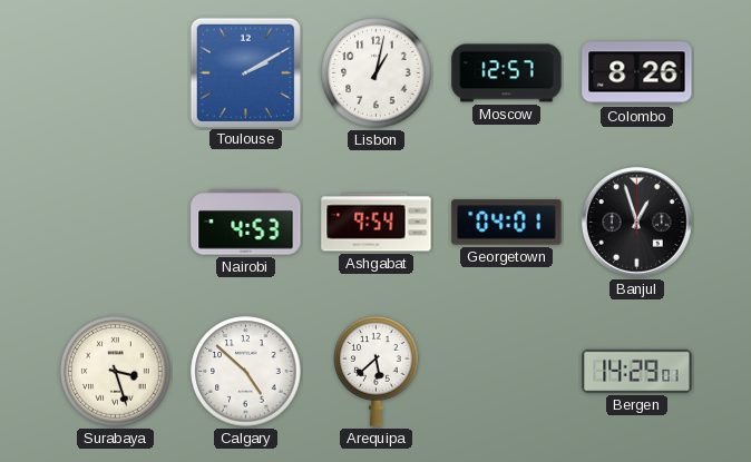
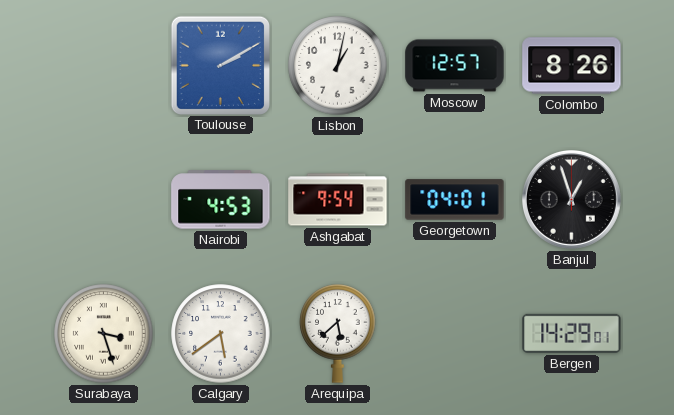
Calgary: 4:52 -> 5:39 (221, 334)
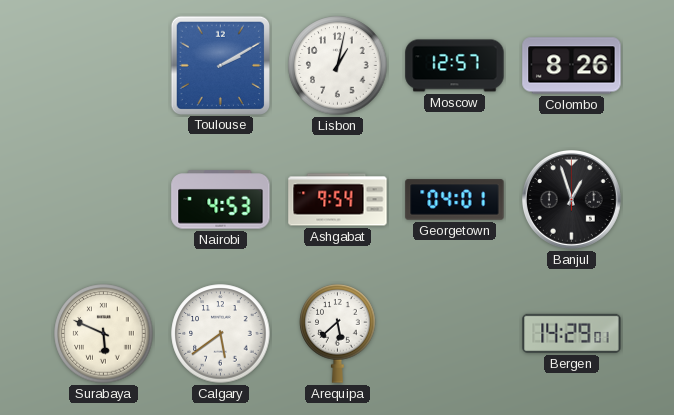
Surabaya: 3:27 -> 5:49 (104, 334)
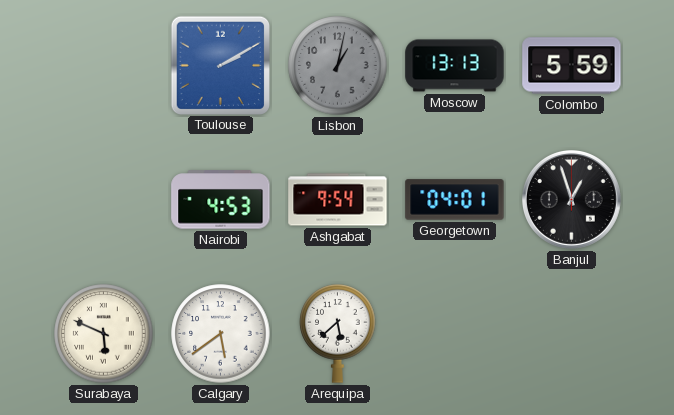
Lisbon dial: white -> grey (338, 66)
Moscow: 12:57 -> 13:13 (455, 66)
Colombo: 8:26 -> 5:59 (572, 66)
Bergen: 14:29 -> none (572, 333)
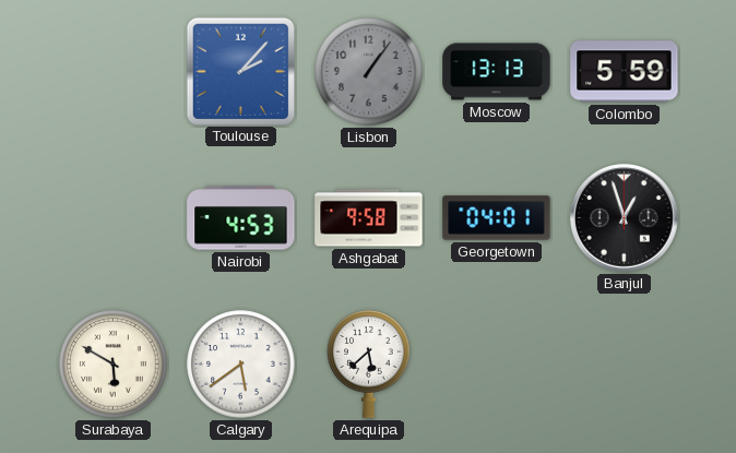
Toulouse: 2:10 -> 2:07 (240, 71)
Lisbon: 1:02 -> 1:06 (369, 72)
Ashgabat: 9:54 -> 9:58 (369, 218)
Surabaya: 5:49 -> 5:50 (114, 365)
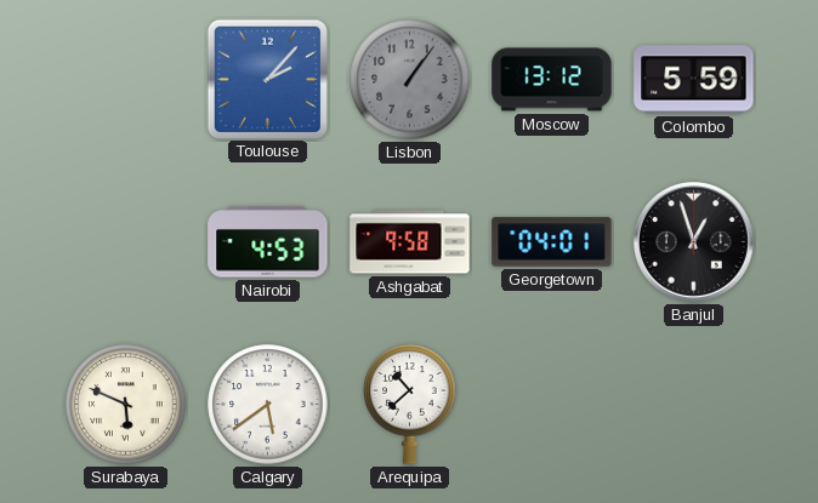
Moscow: 13:13 -> 13:12 (552, 80)
Surabaya: 5:50 -> 5:49 (126, 405)
Arequipa: 5:38 -> 10:38 (410, 405)
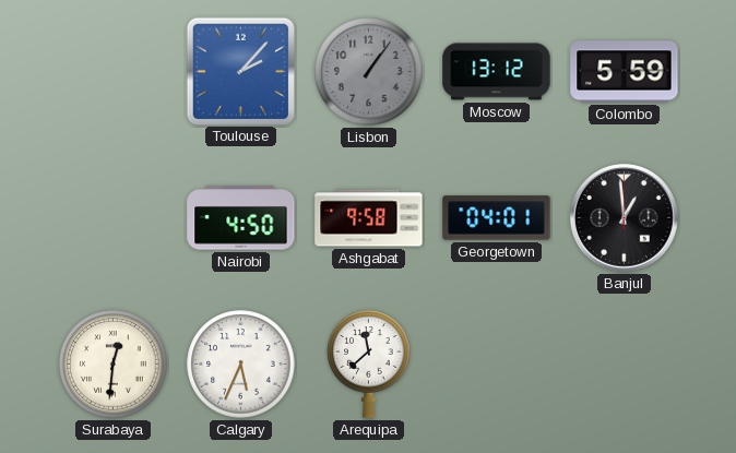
Nairobi: 4:53 -> 4:50 (241, 218)
Banjul: 12:57 -> 12:59 (625, 218)
Surabaya: 5:49 -> 12:31 (114, 365)
Calgary: 5:39 -> 5:34 (241, 365)
Arequipa: 10:38 -> 11:38 (369, 365)
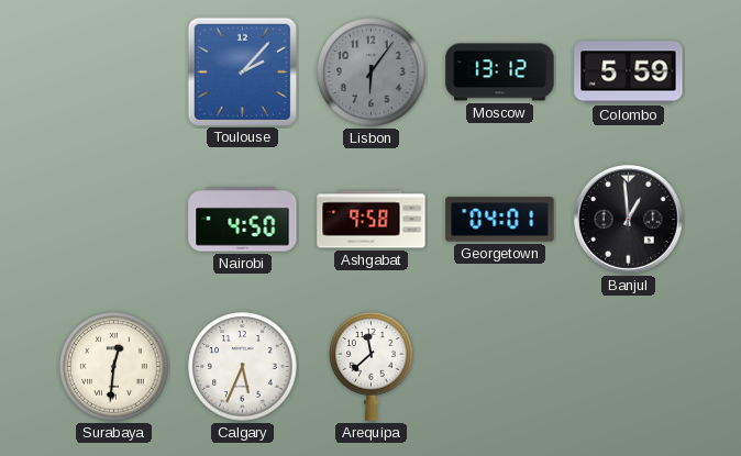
Lisbon: 1:06 -> 6:06 (372, 73)
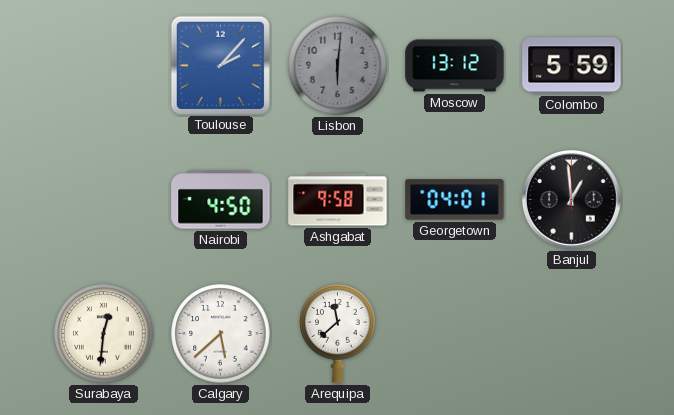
Lisbon: 6:06 -> 6:01 (338, 66)
Calgary: 5:34 -> 5:38 (221, 334)
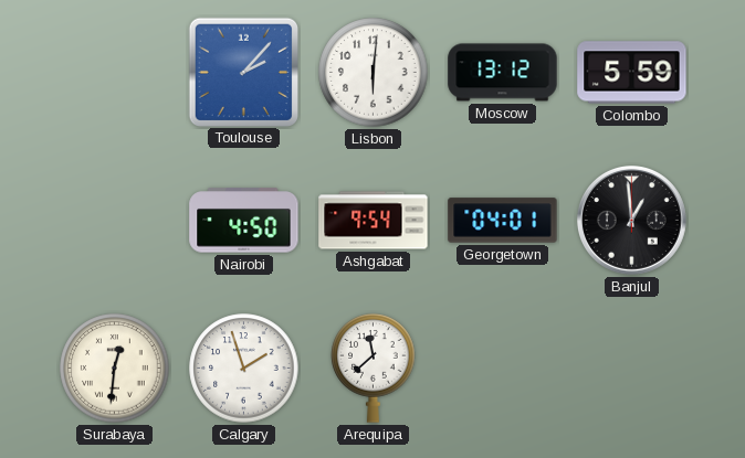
Lisbon dial: grey -> white (374, 73)
Ashgabat: 9:58 -> 9:54 (374, 221)
Calgary: 5:38 -> 1:57 (244, 369)
